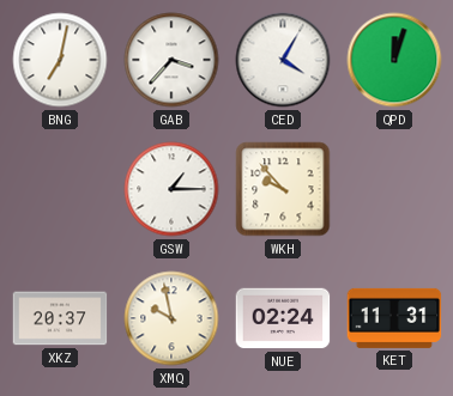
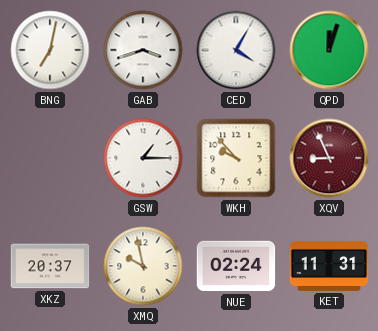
GAB: 3:37 -> 3:42 (143, 50)
XQV: none -> 8:56 (329, 158)
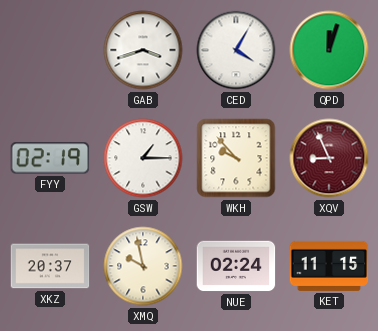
BNG: 7:02 -> none (50, 50)
FYY: none -> 02:19 (50, 158)
KET: 11:31 -> 11:15 (329, 266)
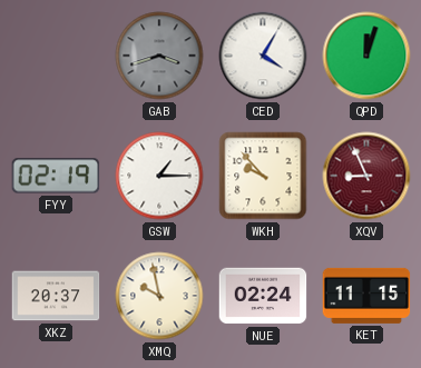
GAB dial: white -> grey (159, 56)
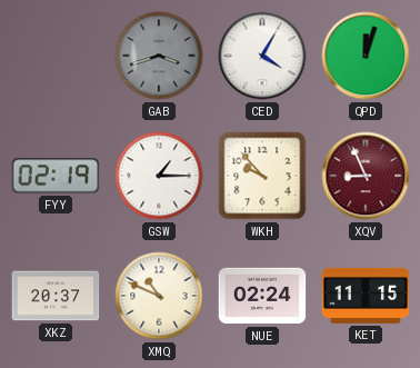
XMQ: 9:58 -> 10:49 (159, 296)
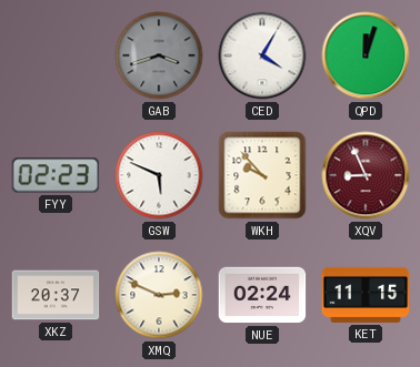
FYY: 02:19 -> 02:23 (56, 175)
GSW: 1:15 -> 5:49 (159, 175)
XMQ: 10:49 -> 2:49 (159, 295)
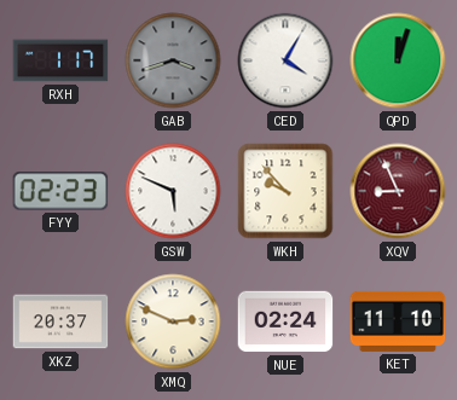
RXH: none -> 1:17 (60, 60)
KET: 11:15 -> 11:10 (398, 321)
